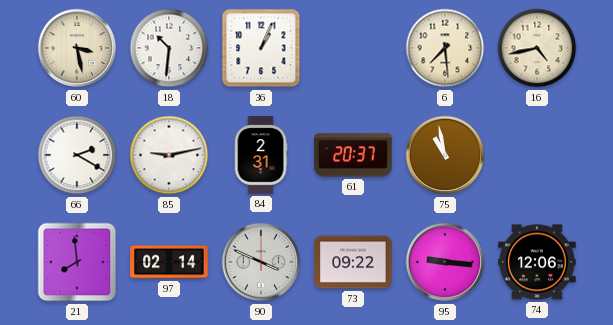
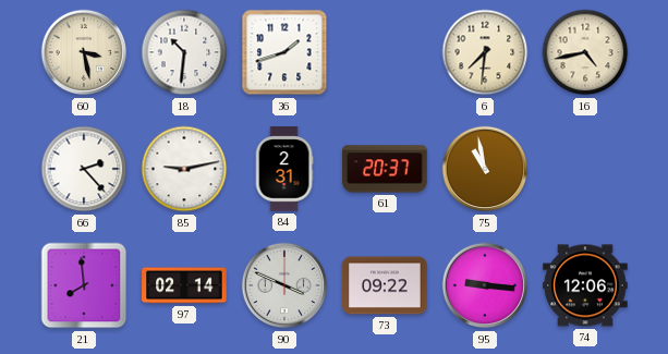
36: 1:04 -> 1:42 (284, 52)
6: 7:29 -> 7:31 (485, 52)
66: 2:20 -> 2:23 (84, 169)
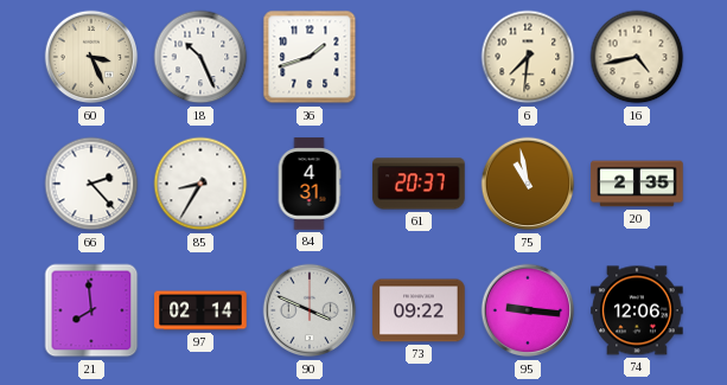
60: 3:28 -> 3:26 (91, 57)
18: 10:31 -> 10:26 (200, 57)
85: 9:13 -> 8:35 (200, 184)
84: 2:31 -> 4:31 (310, 184)
20: none -> 2:35 (637, 184)
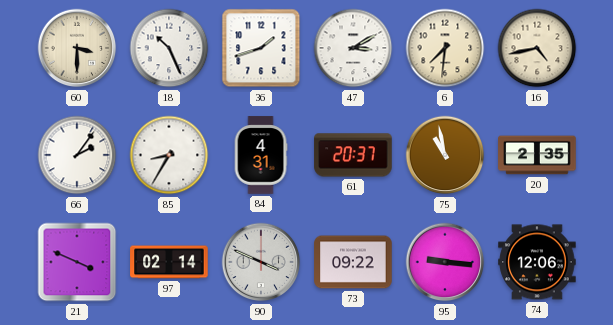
60: 3:26 -> 3:30 (77, 48)
47: none -> 3:10 (353, 48)
66: 2:23 -> 2:06 (77, 155)
21: 7:59 -> 3:49 (77, 262)
